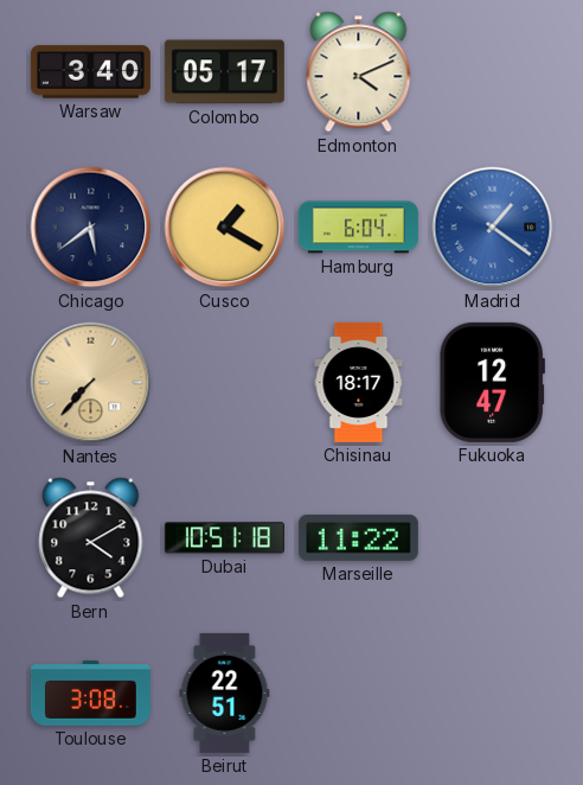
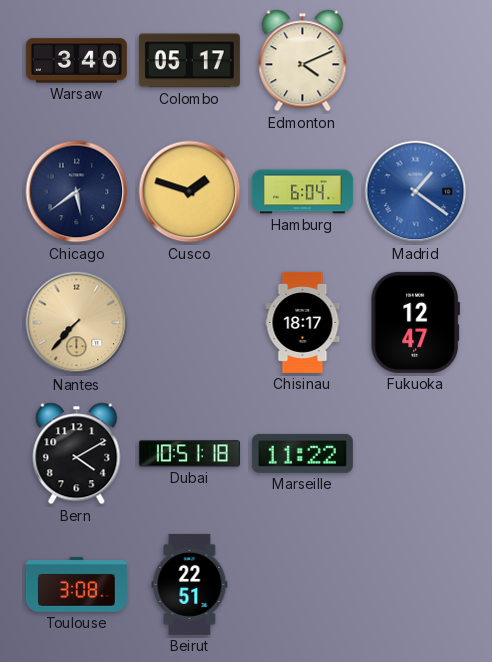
Cusco: 1:20 -> 1:48 (190, 192)
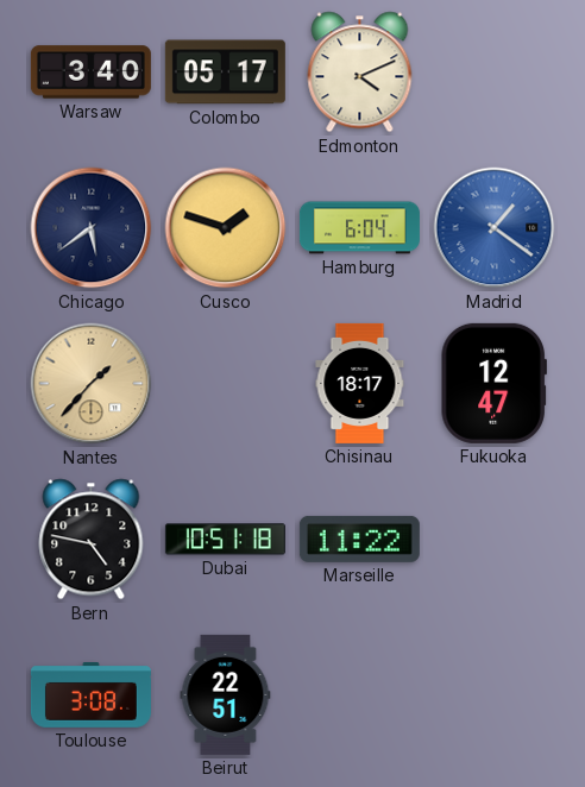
Nantes: 7:37 -> 1:37 (92, 384)
Bern: 4:10 -> 4:47 (92, 540)
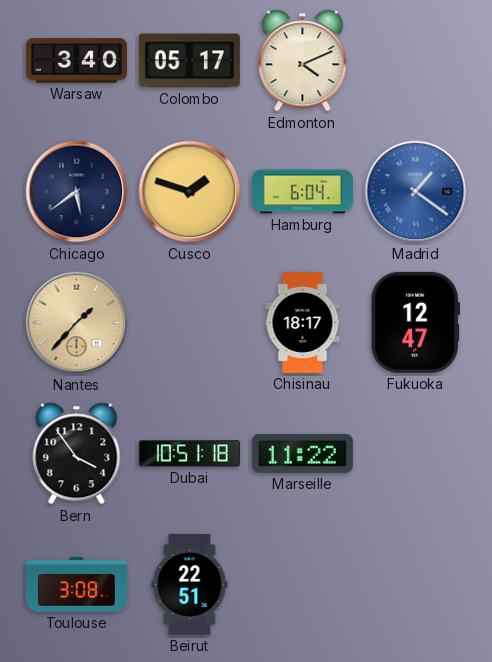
Bern: 4:47 -> 3:54 (77, 454)
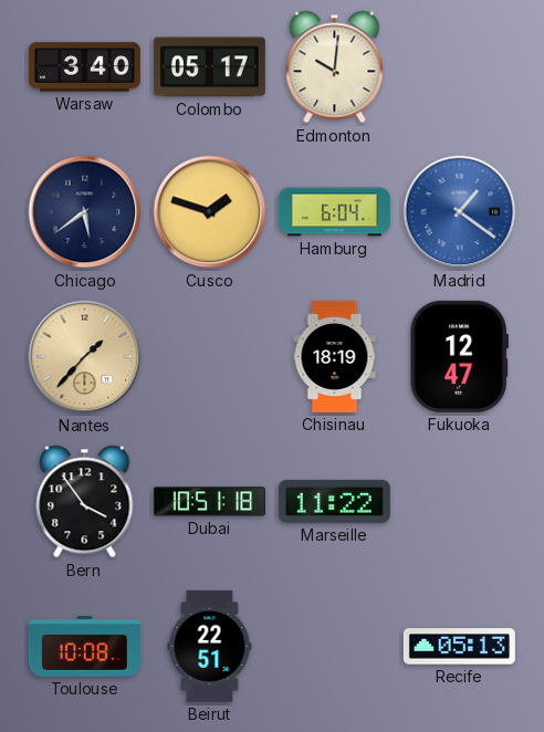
Edmonton: 4:11 -> 10:01 (335, 67)
Chisinau: 18:17 -> 18:19 (335, 356)
Toulouse: 3:08 -> 10:08 (84, 647)
Recife: none -> 05:13 (459, 647)
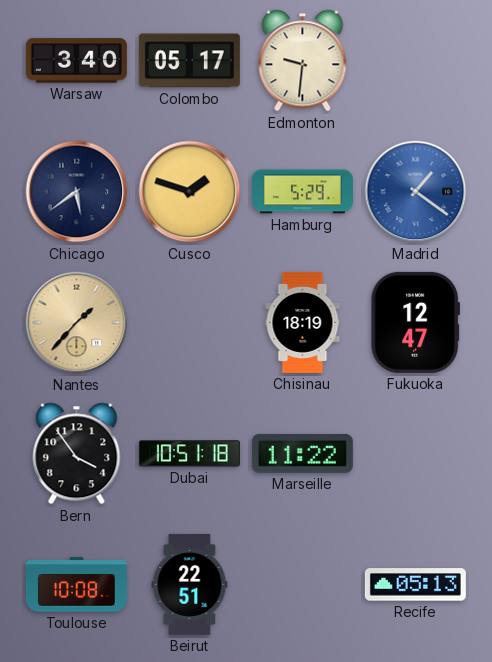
Edmonton: 10:01 -> 9:31 (303, 61)
Hamburg: 6:04 -> 5:29 (302, 192)
